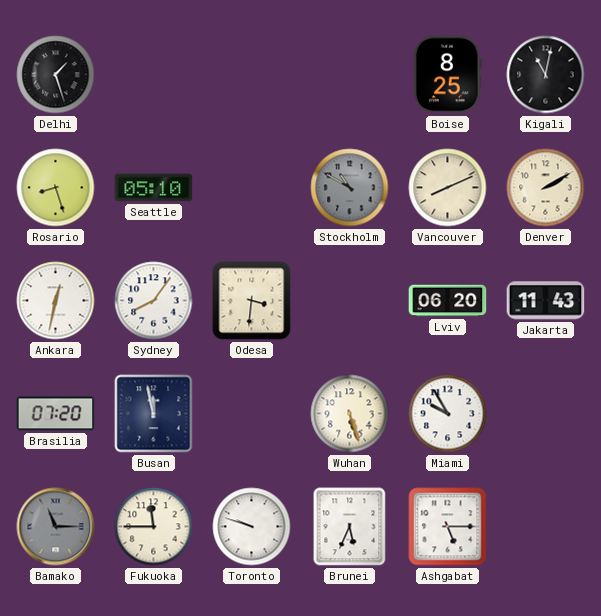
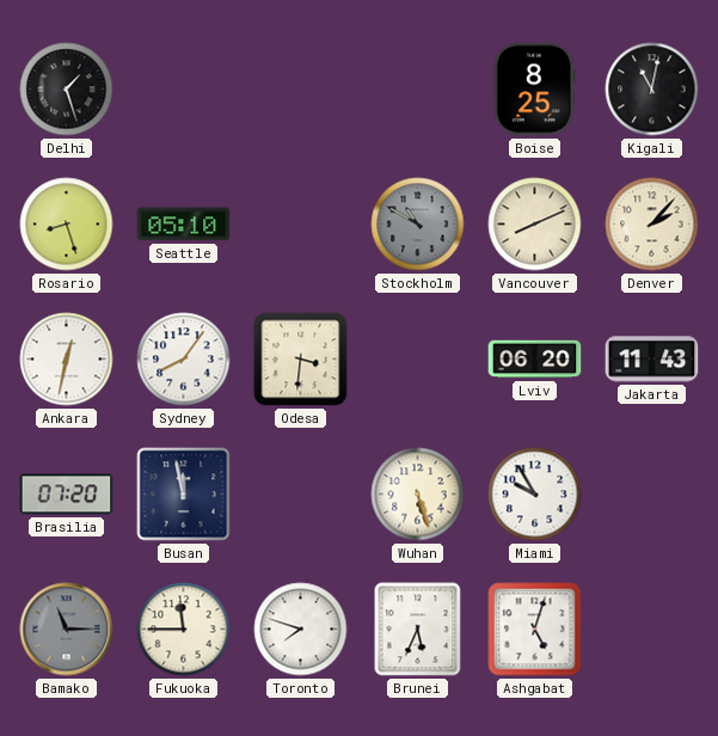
Denver: 2:10 -> 2:07 (652, 225)
Toronto: 9:48 -> 7:48 (301, 630)
Ashgabat: 5:15 -> 5:03 (535, 630)
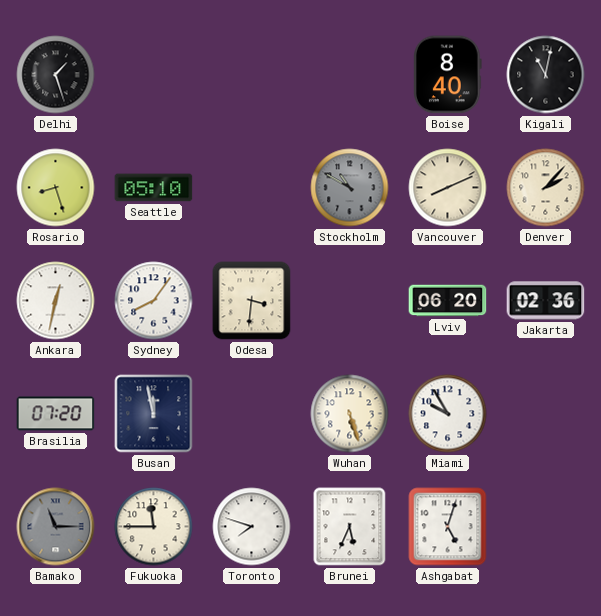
Boise: 8:25 -> 8:40 (448, 75)
Jakarta: 11:43 -> 02:36 (546, 301)
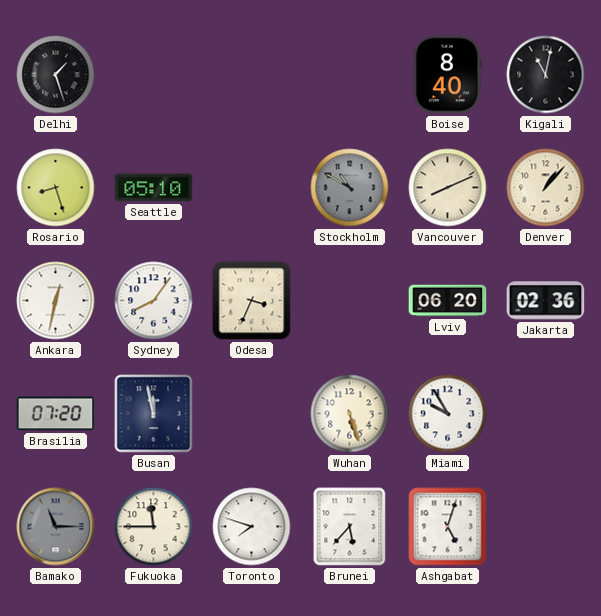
Denver: 2:07 -> 1:07 (546, 188)
Odesa: 3:31 -> 3:34 (252, 301)
Brunei: 5:34 -> 5:37 (350, 527)
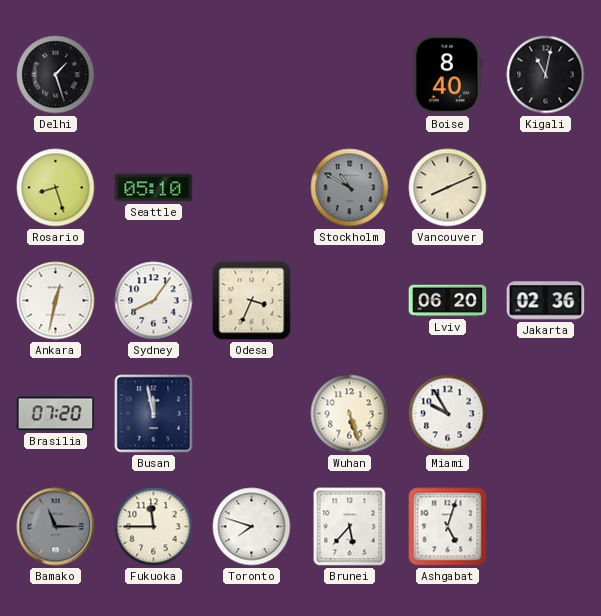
Denver: 1:07 -> none (546, 188)
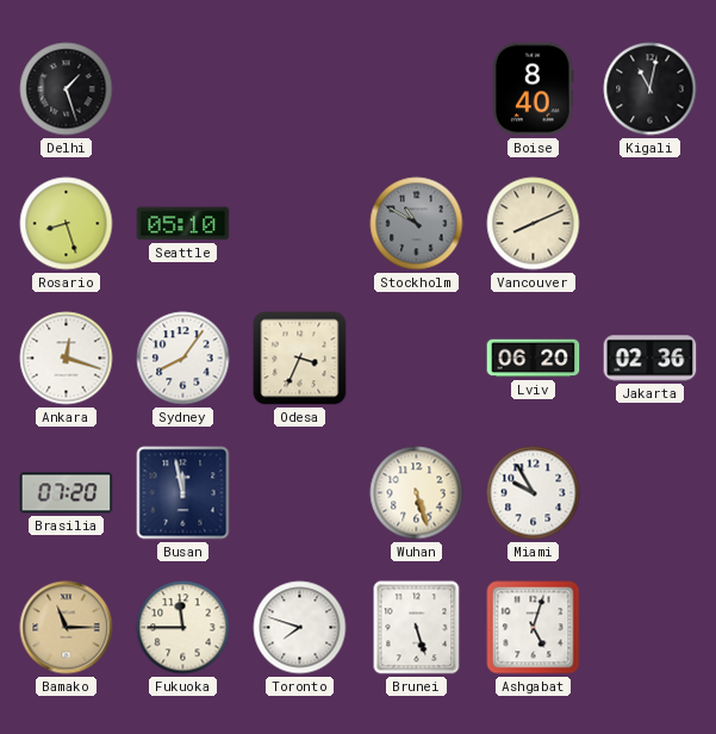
Ankara: 12:32 -> 12:18 (67, 359)
Bamako dial: grey -> champagne (67, 628)
Brunei: 5:37 -> 5:27 (417, 628)
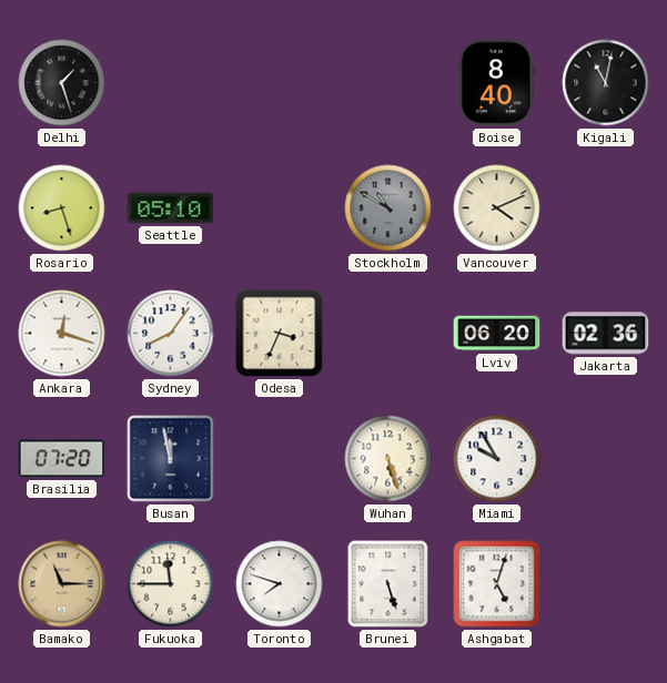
Vancouver: 8:11 -> 4:11 (497, 208)
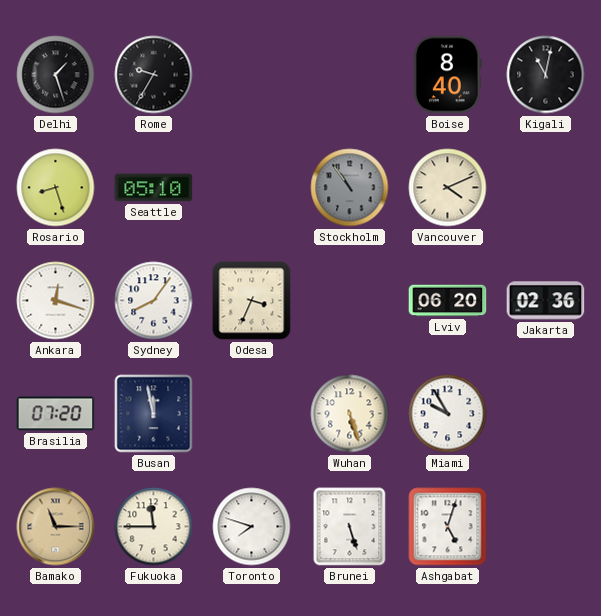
Rome: none -> 9:35 (154, 75)
Stockholm: 10:50 -> 10:54 (350, 188)
